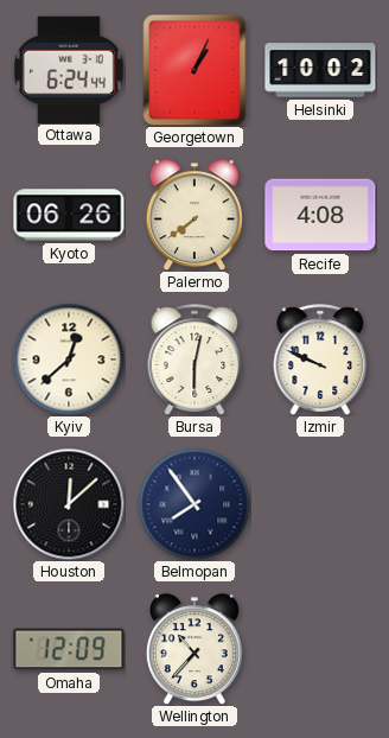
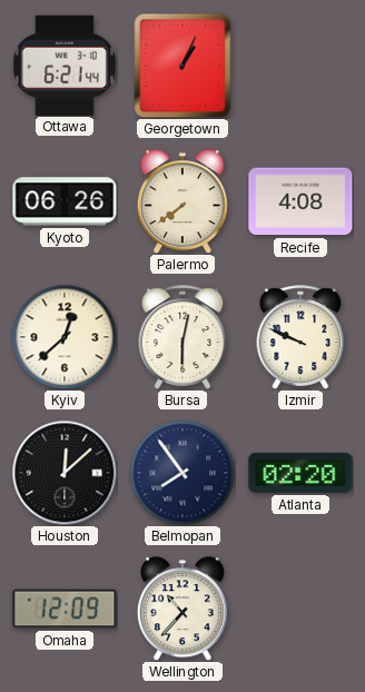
Ottawa: 6:24 -> 6:21 (65, 65)
Helsinki: 10:02 -> none (320, 70)
Atlanta: none -> 02:20 (300, 473)
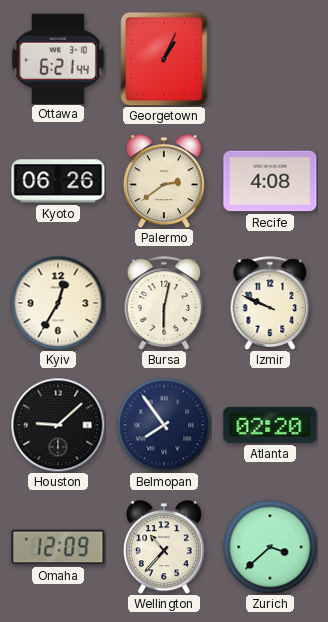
Palermo: 7:39 -> 2:39 (164, 181)
Kyiv: 12:38 -> 12:35 (58, 303)
Houston: 12:08 -> 9:08 (58, 425)
Zurich: none -> 3:38 (270, 547)
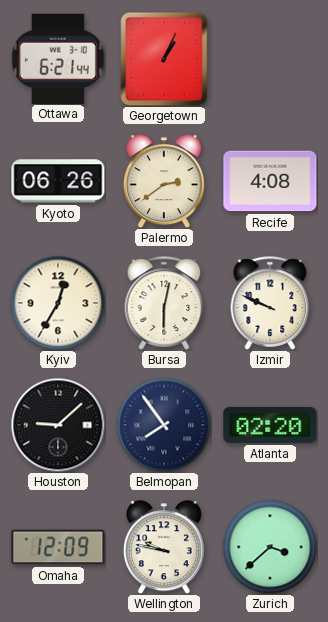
Wellington: 10:37 -> 9:47 (164, 547)
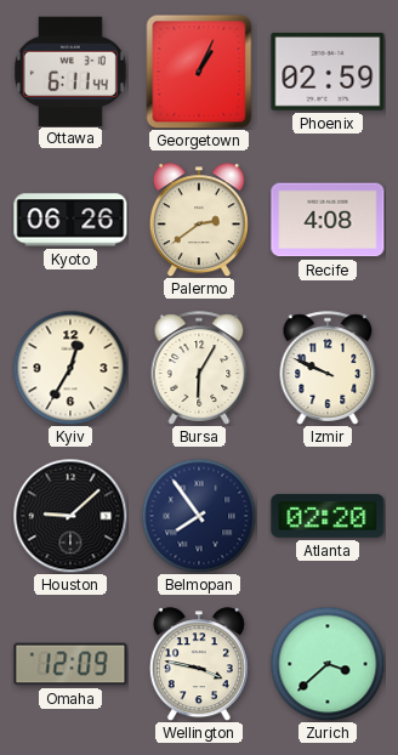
Ottawa: 6:21 -> 6:11 (70, 70)
Phoenix: none -> 02:59 (328, 72)
Bursa: 6:02 -> 6:05 (199, 368)
Wellington: 9:47 -> 3:47 (199, 664)
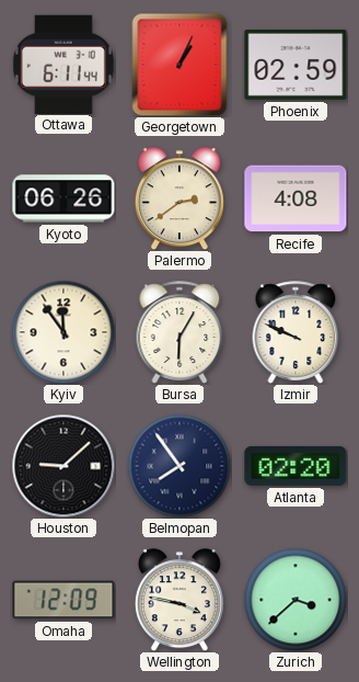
Kyiv: 12:35 -> 11:54 (63, 332)
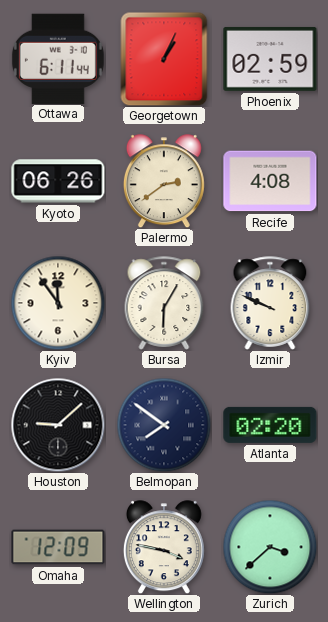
Belmopan: 7:54 -> 7:51 (164, 425)
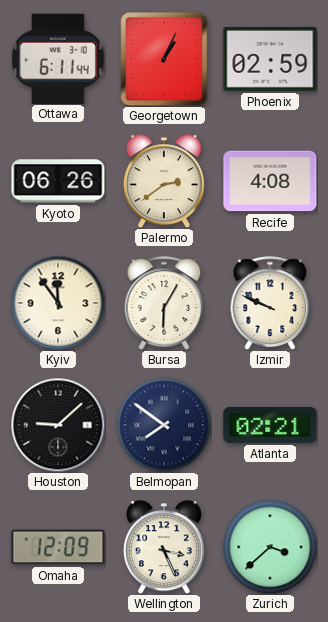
Atlanta: 02:20 -> 02:21 (270, 425)
Wellington: 3:47 -> 3:26 (164, 547)
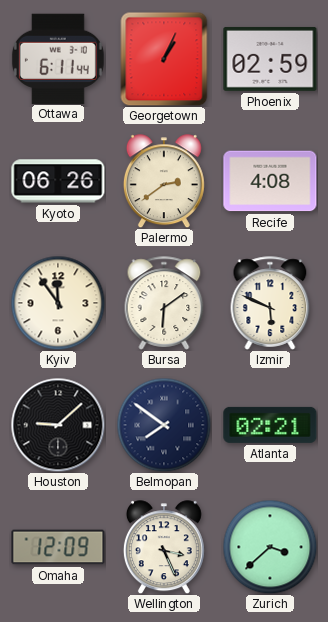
Bursa: 6:05 -> 6:09 (164, 303)
Izmir: 9:49 -> 5:49 (270, 303)
